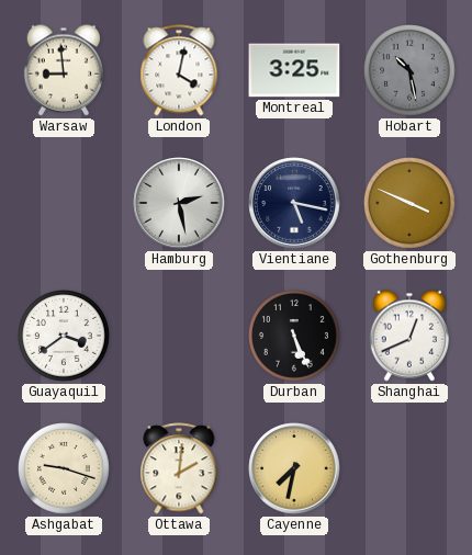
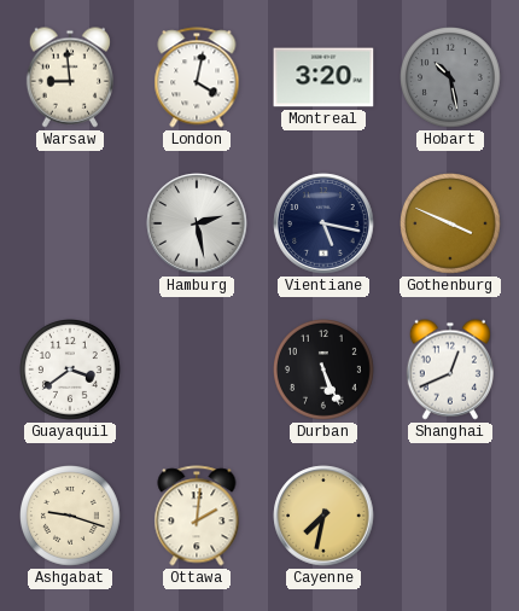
Montreal: 3:25 -> 3:20 (323, 77)
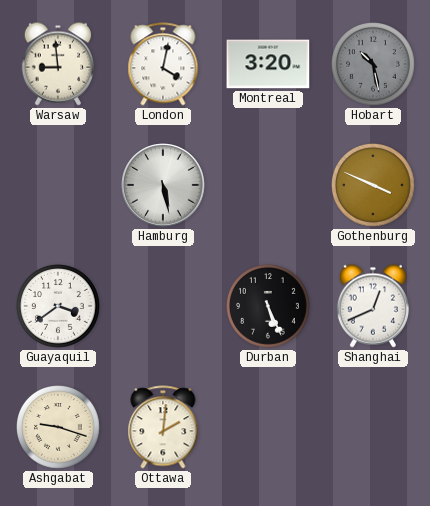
Hamburg: 2:28 -> 5:28 (163, 185)
Vientiane: 5:17 -> none (323, 223)
Cayenne: 7:32 -> none (323, 516)
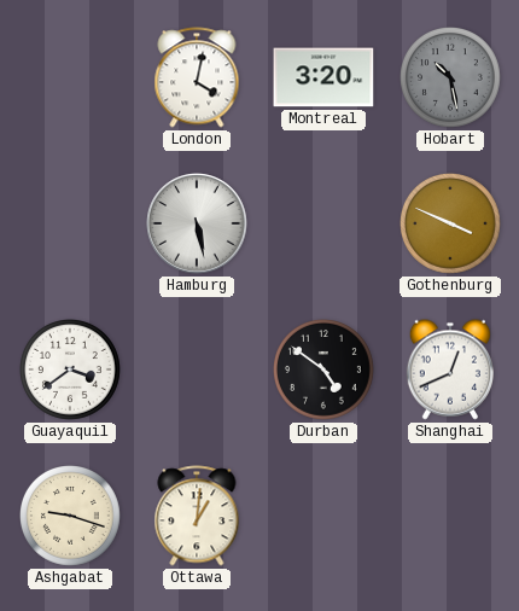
Warsaw: 8:59 -> none (57, 64)
Durban: 5:26 -> 4:51 (325, 371)
Ottawa: 2:01 -> 1:01 (197, 516)
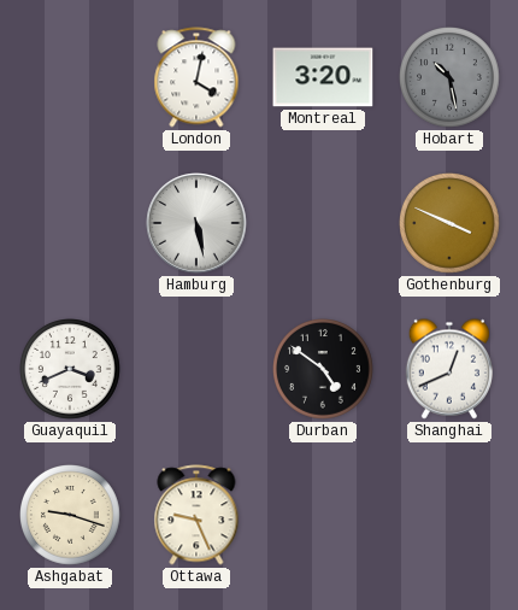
Guayaquil: 3:39 -> 3:41 (71, 370)
Ottawa: 1:01 -> 9:26 (196, 515)
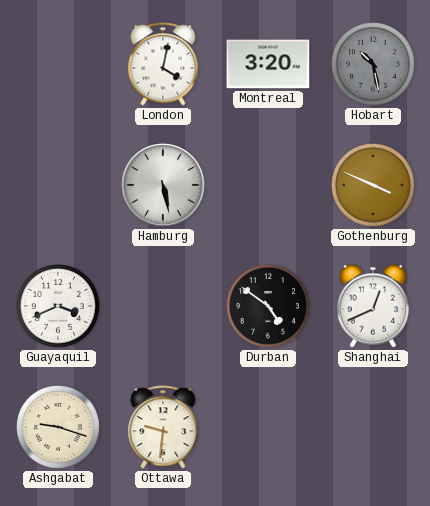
Ottawa: 9:26 -> 9:31 (163, 427)
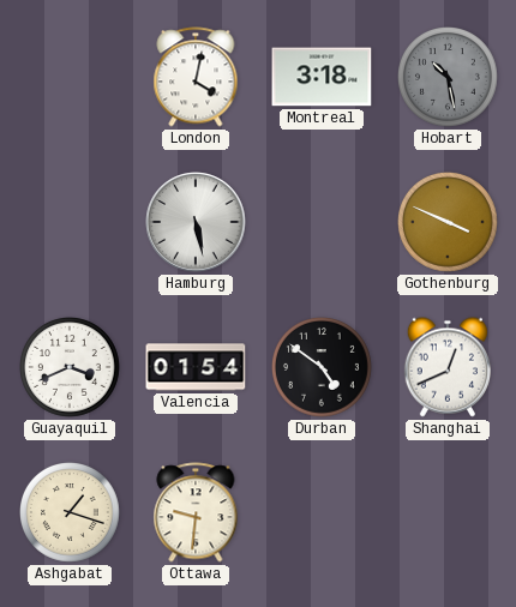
Montreal: 3:20 -> 3:18 (322, 77)
Valencia: none -> 01:54 (196, 367)
Ashgabat: 9:18 -> 1:18 (71, 513)
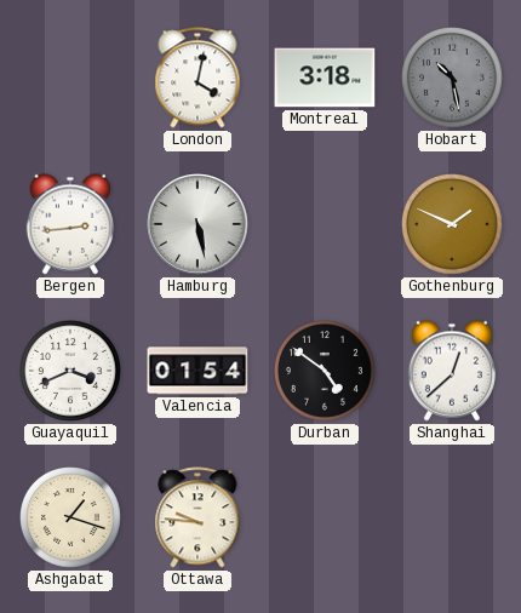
Bergen: none -> 2:44 (69, 224)
Gothenburg: 3:49 -> 1:49 (453, 225)
Shanghai: 12:41 -> 12:38 (451, 371)
Ottawa: 9:31 -> 9:46 (197, 517)
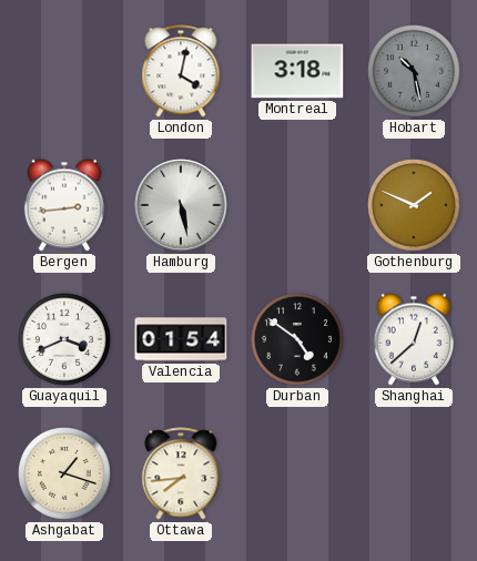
Ottawa: 9:46 -> 7:44 (181, 473)
